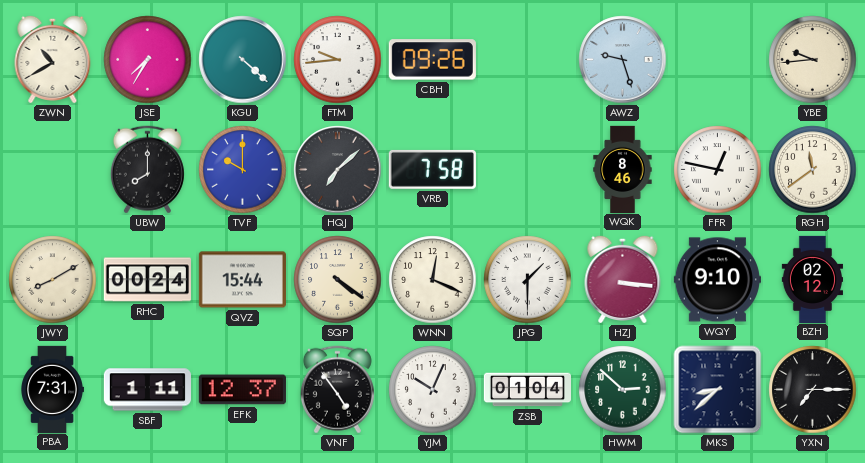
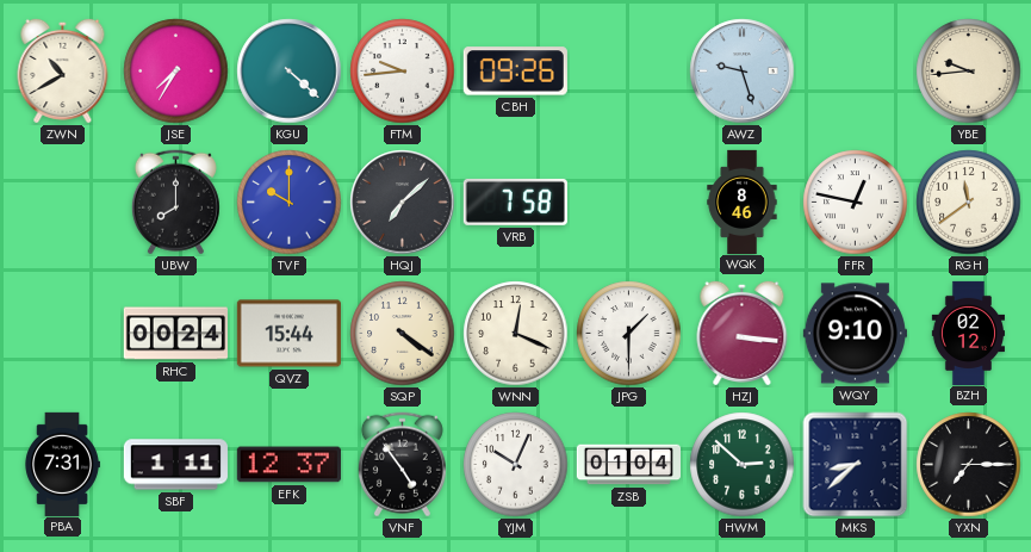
JWY: 8:10 -> none (53, 280)
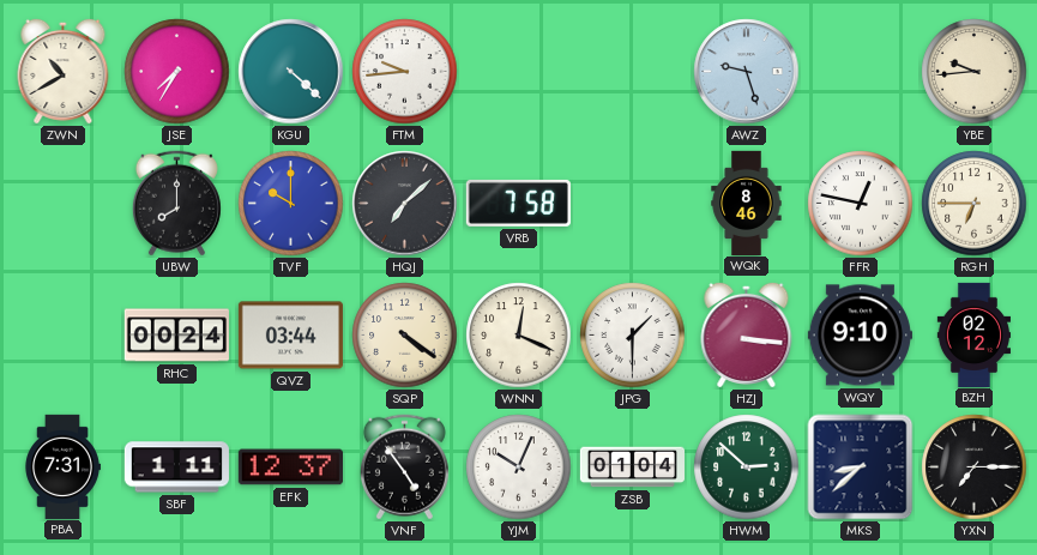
CBH: 09:26 -> none (515, 72)
RGH: 11:39 -> 6:45 (975, 204)
QVZ: 15:44 -> 03:44 (290, 336)
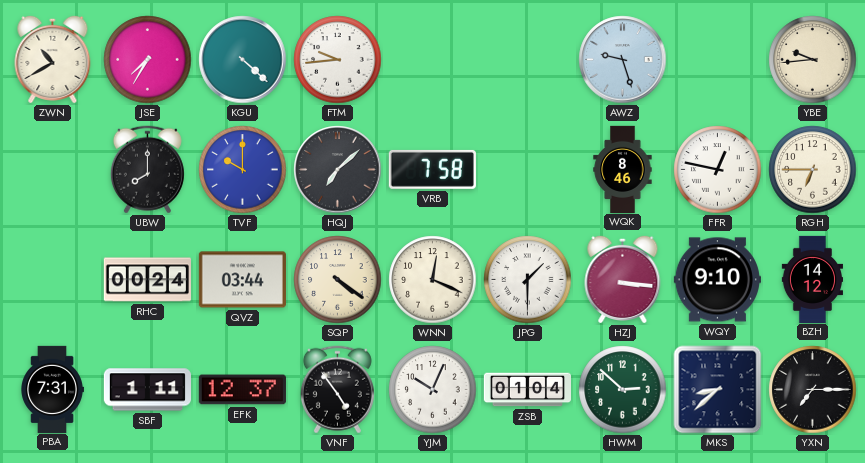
BZH: 02:12 -> 14:12 (812, 279)
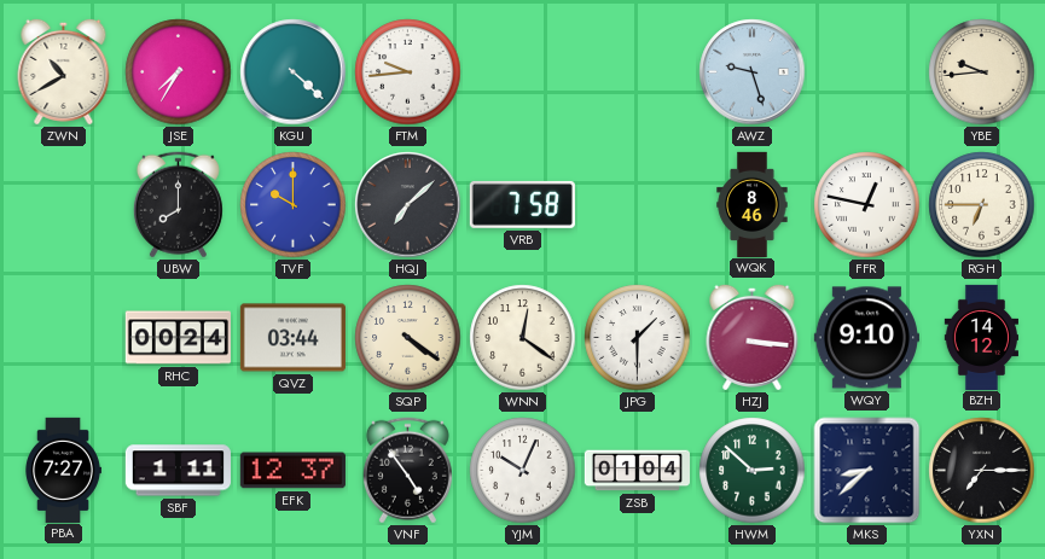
WNN: 12:19 -> 12:21 (523, 338)
PBA: 7:31 -> 7:27 (63, 470)
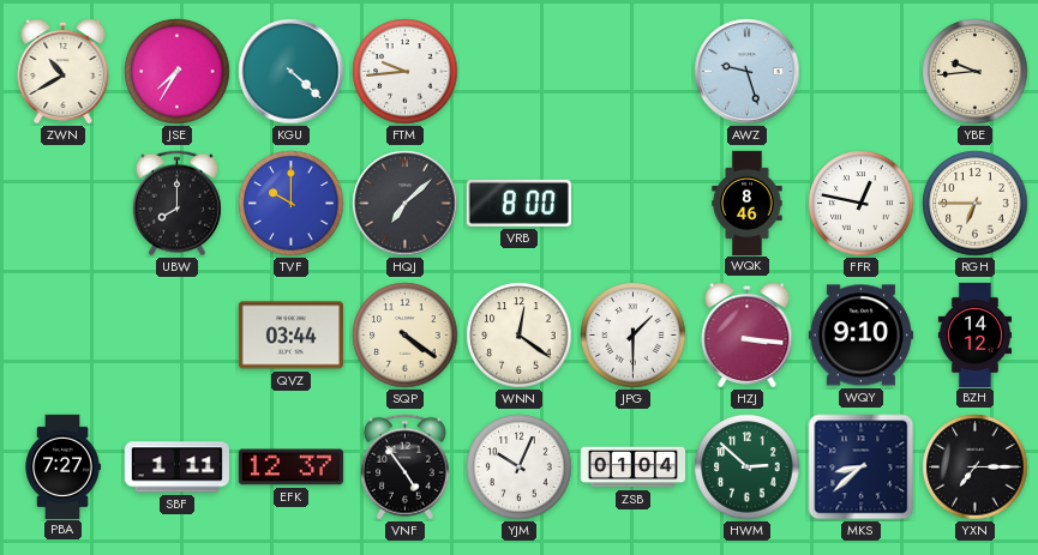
VRB: 7:58 -> 8:00 (518, 203)
RHC: 00:24 -> none (178, 338)
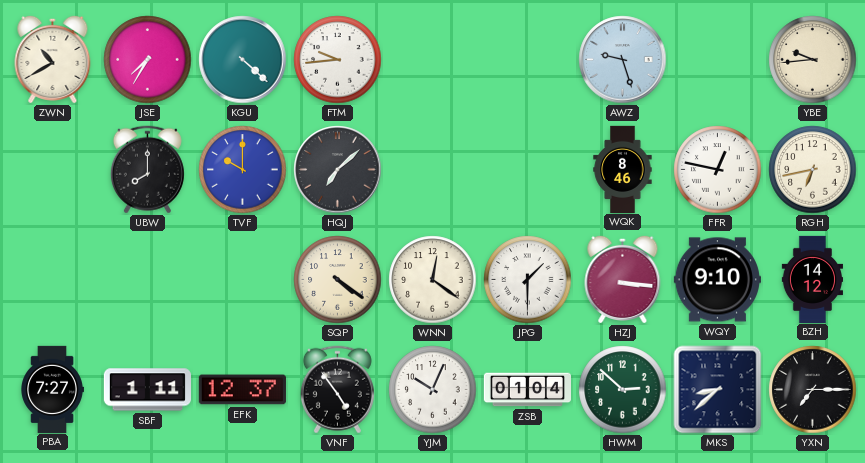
VRB: 8:00 -> none (518, 203)
RGH: 6:45 -> 6:43 (813, 170)
QVZ: 03:44 -> none (290, 336)
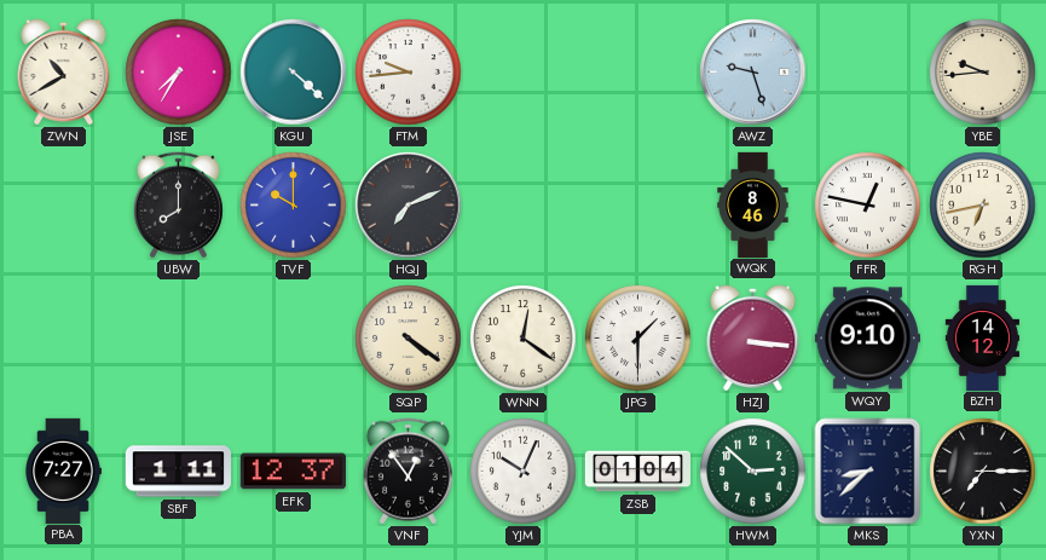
HQJ: 7:08 -> 7:11 (409, 206)
VNF: 4:54 -> 12:54 (408, 472)
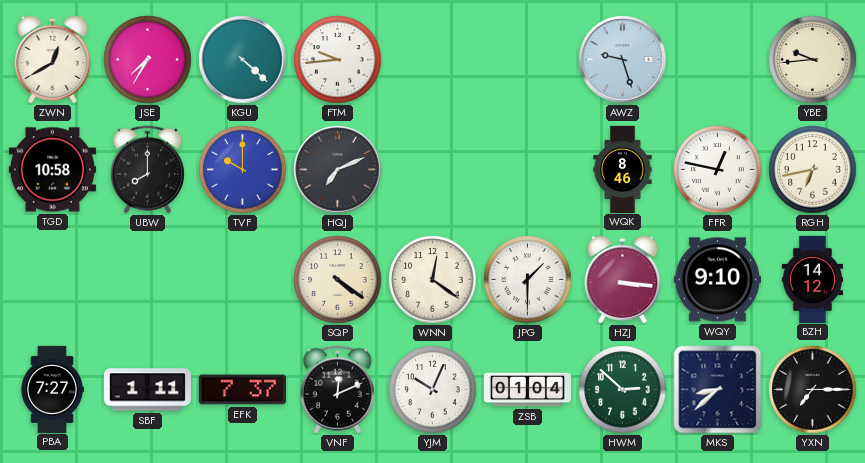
ZWN: 10:40 -> 12:40 (53, 59)
TGD: none -> 10:58 (52, 170)
EFK: 12:37 -> 7:37 (242, 390)
VNF: 12:54 -> 12:11 (337, 390)
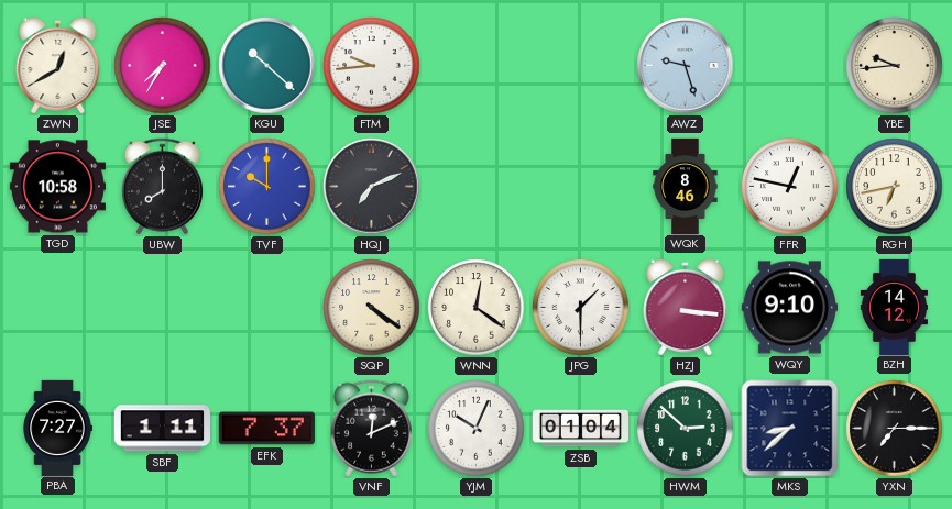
KGU: 4:22 -> 10:22 (267, 66)
